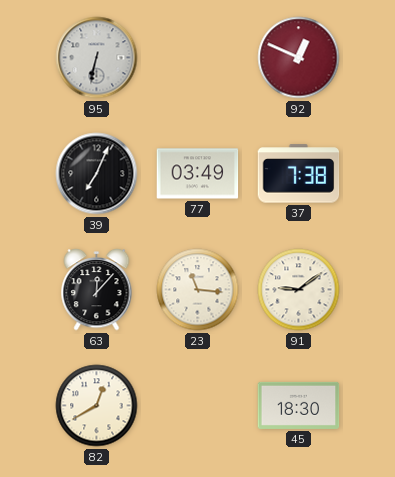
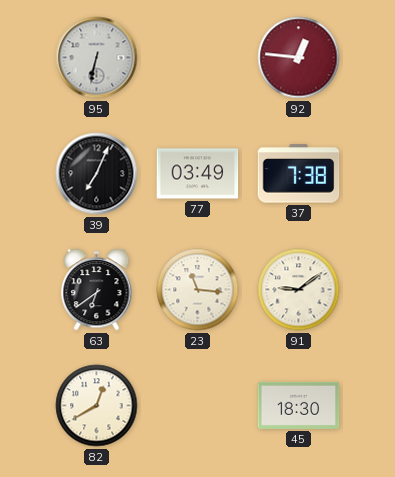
92: 12:49 -> 12:46 (299, 58)
63: 12:07 -> 6:39 (97, 290)
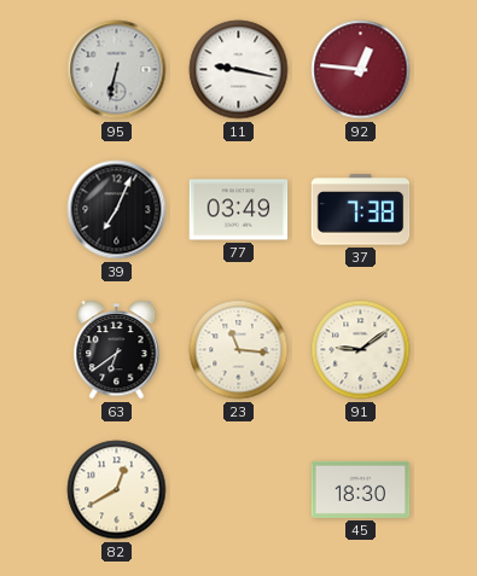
11: none -> 9:17 (239, 70)
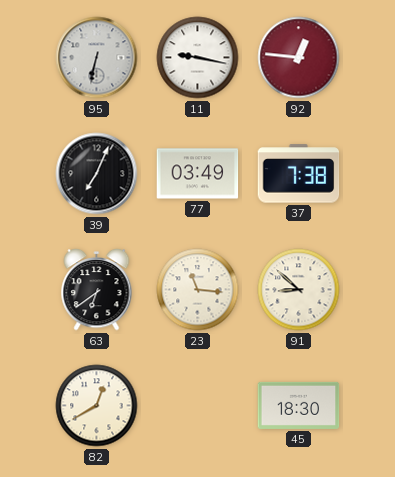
91: 9:09 -> 8:52 (299, 290)
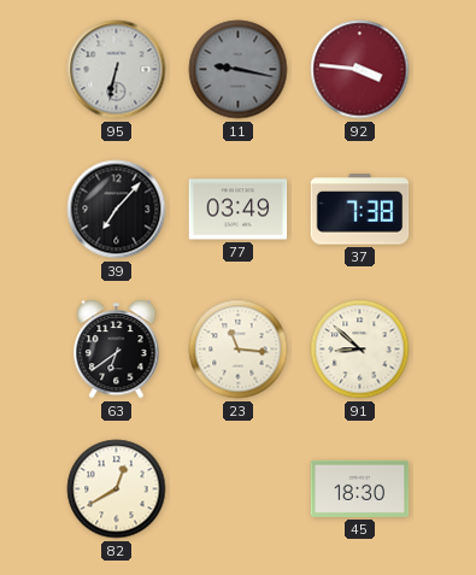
11 dial: white -> grey (239, 70)
92: 12:46 -> 3:46 (360, 70)
39: 7:04 -> 7:07 (117, 210)
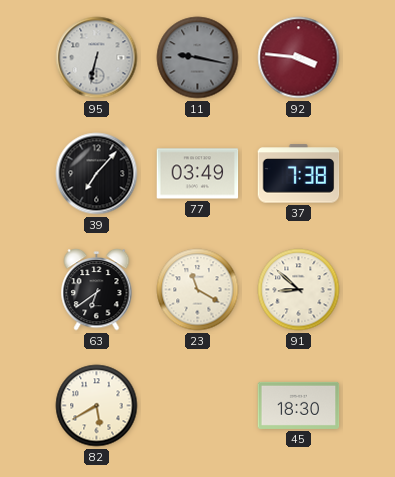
23: 11:16 -> 11:20 (198, 290)
82: 12:40 -> 5:40 (97, 406)
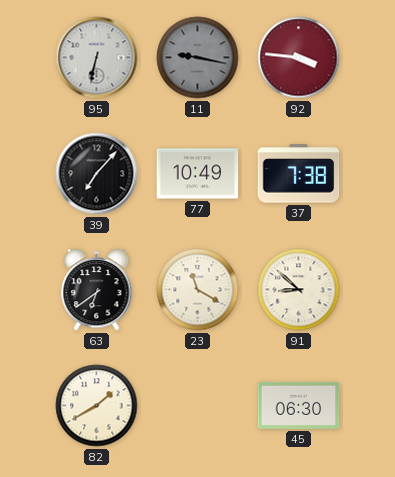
77: 03:49 -> 10:49 (198, 174)
82: 5:40 -> 1:40 (97, 406)
45: 18:30 -> 06:30 (299, 405)
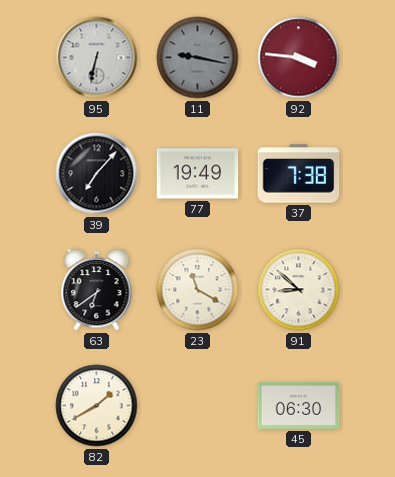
77: 10:49 -> 19:49 (198, 174)
